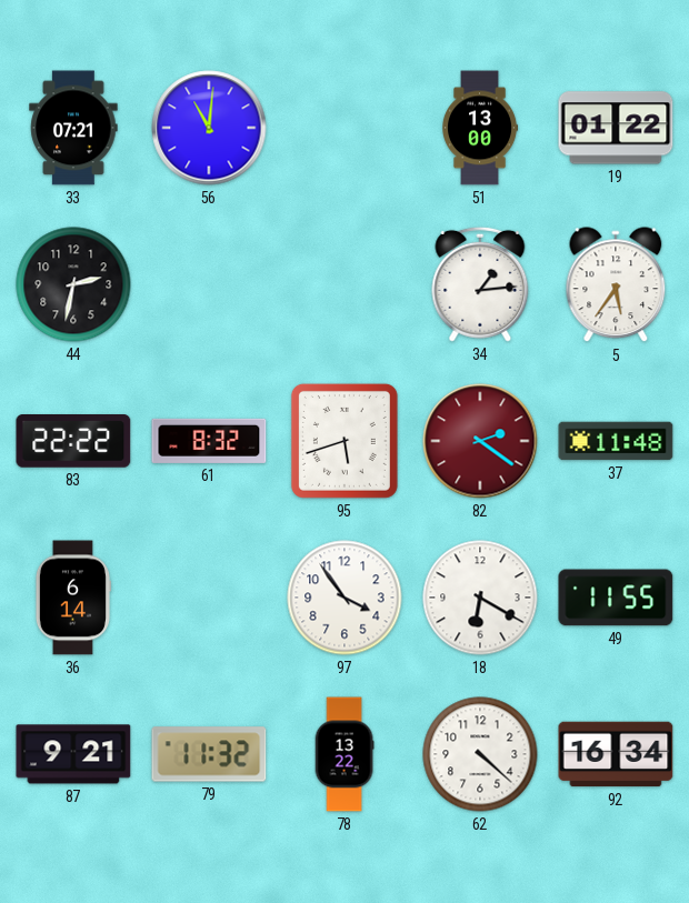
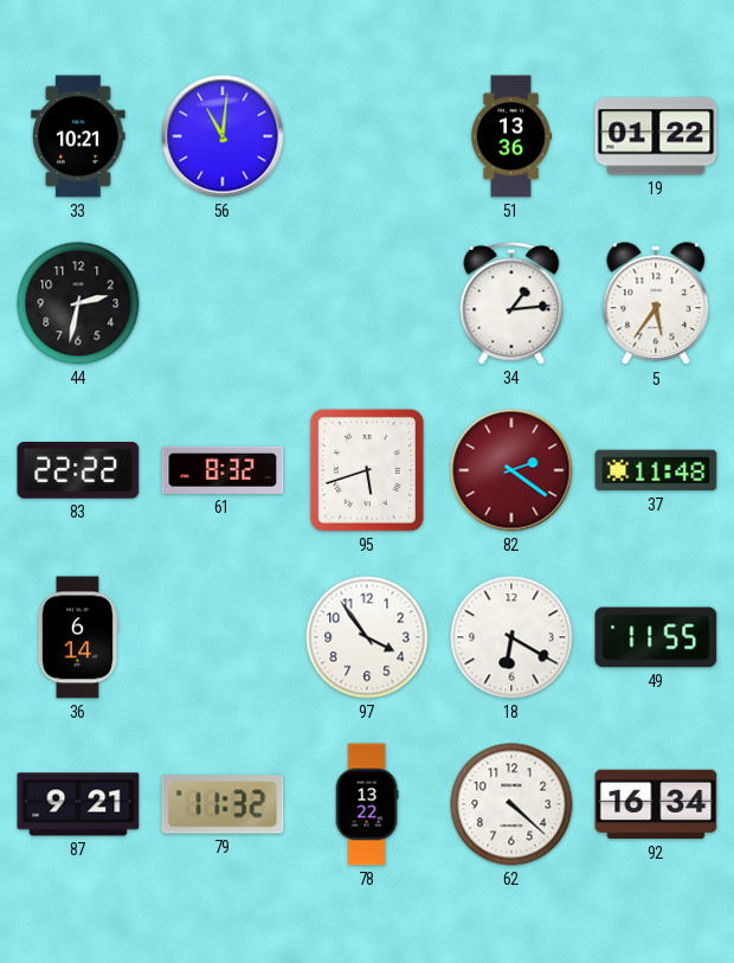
33: 07:21 -> 10:21 (78, 136)
51: 13:00 -> 13:36 (513, 136)
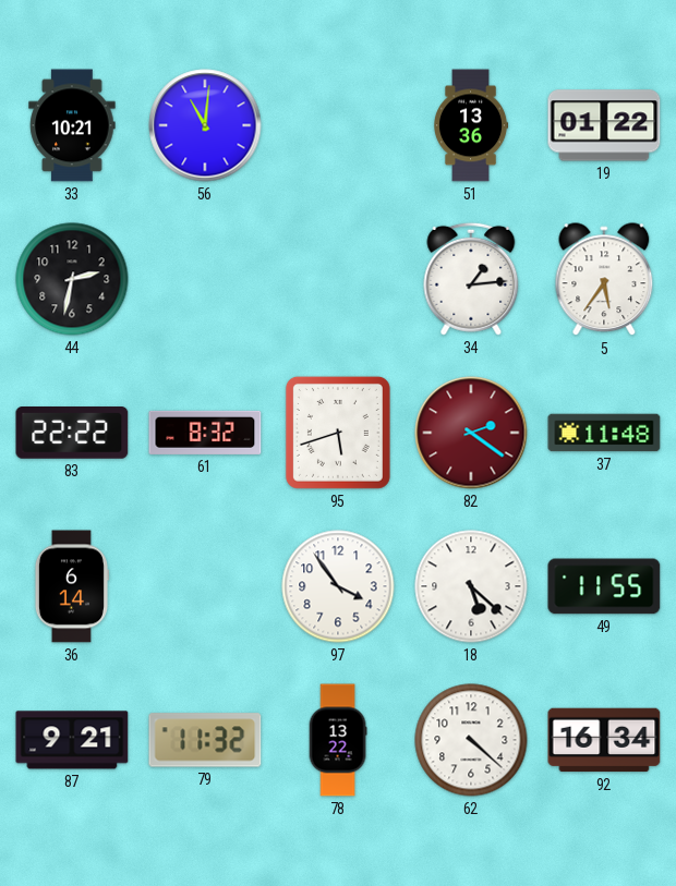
18: 6:20 -> 5:22 (471, 586)
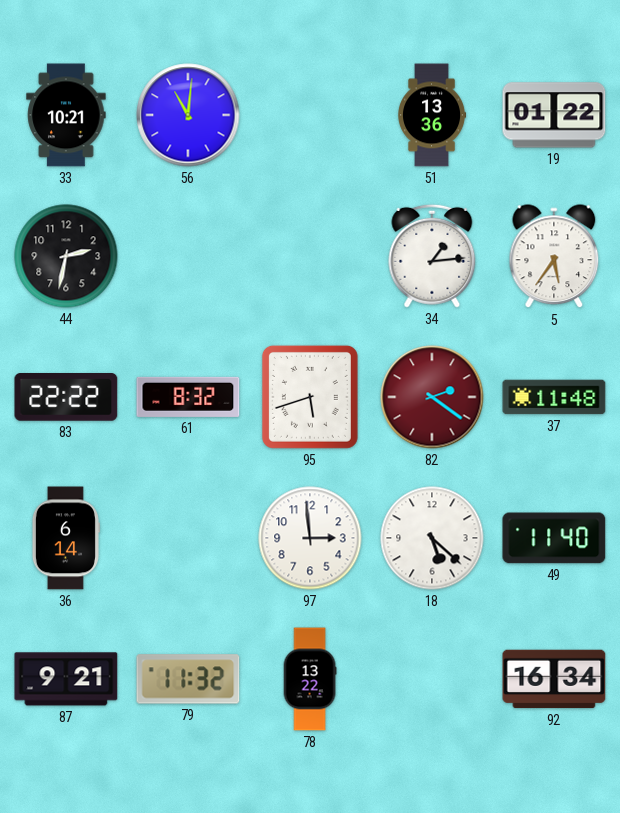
97: 3:54 -> 2:59 (310, 538)
49: 11:55 -> 11:40 (554, 538)
62: 4:22 -> none (471, 740)
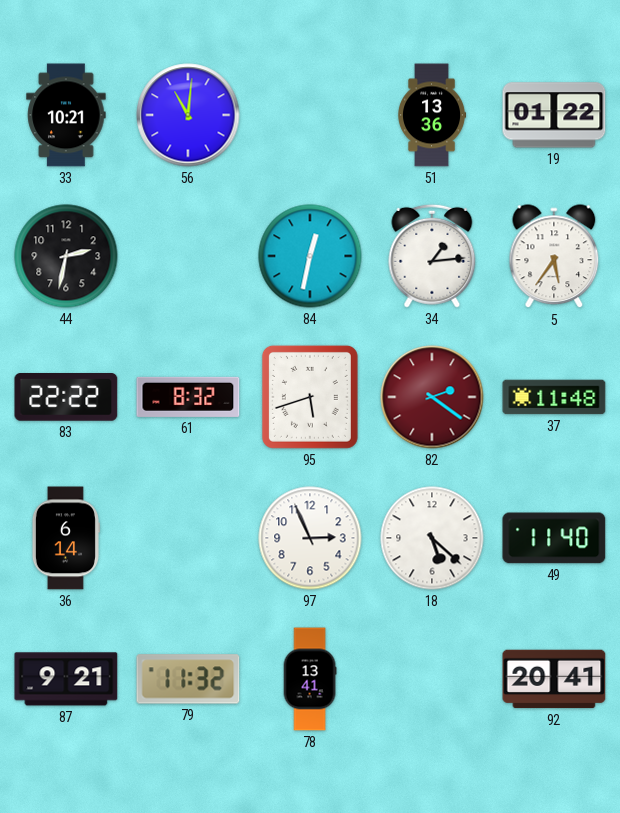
84: none -> 12:32 (310, 256)
97: 2:59 -> 2:56 (310, 538)
78: 13:22 -> 13:41 (310, 679)
92: 16:34 -> 20:41 (554, 679)
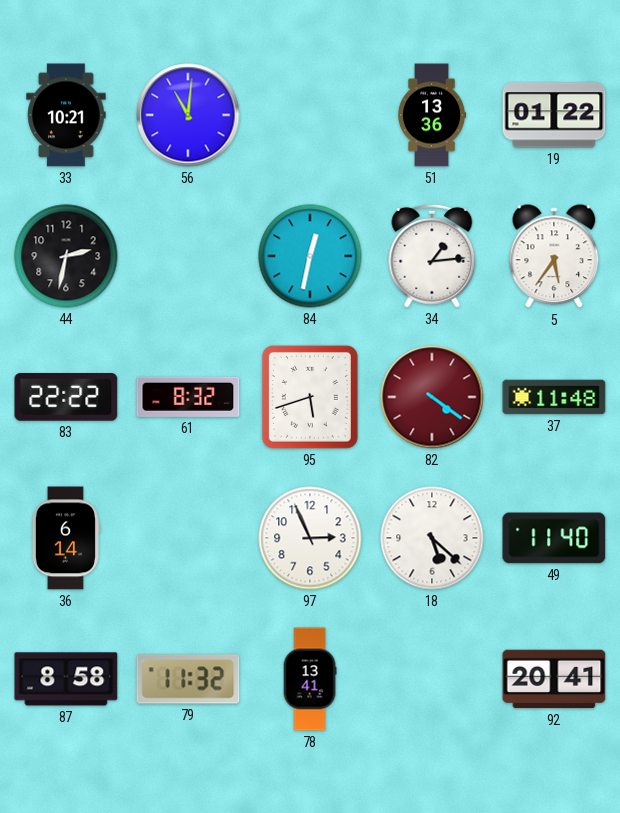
82: 2:21 -> 4:21 (432, 397)
87: 9:21 -> 8:58 (66, 679)
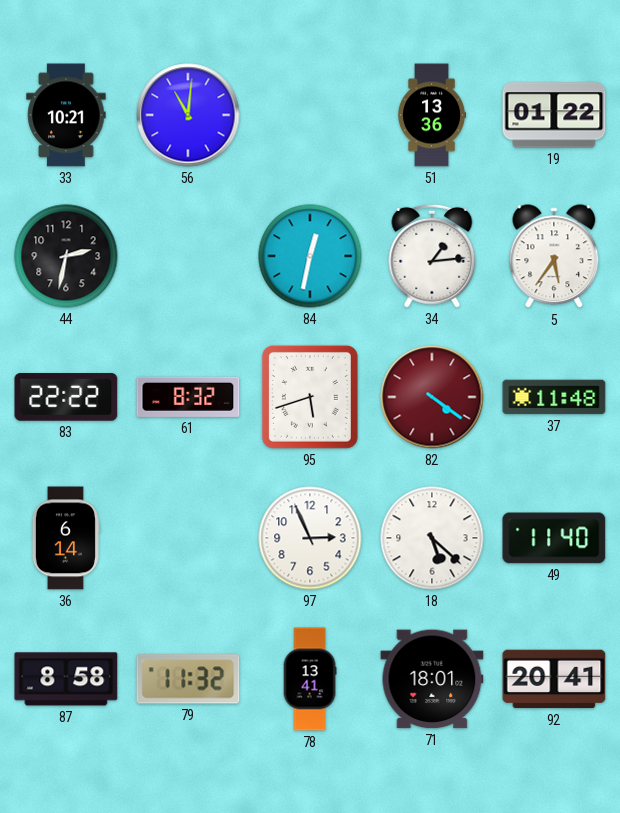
71: none -> 18:01 (432, 679)
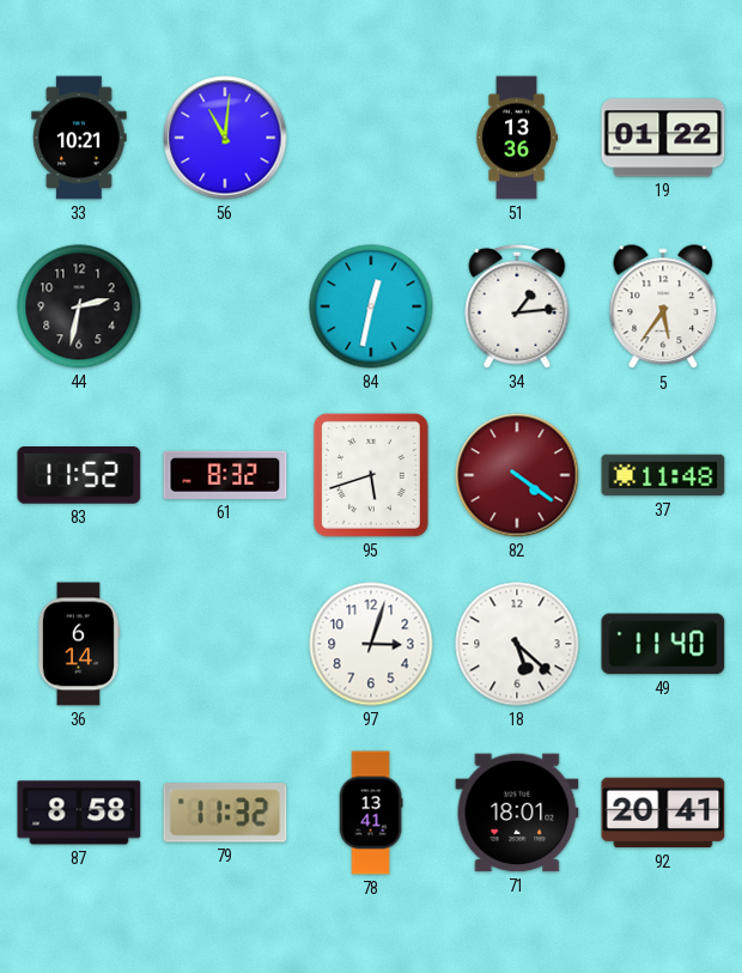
83: 22:22 -> 11:52 (79, 476)
97: 2:56 -> 3:03 (371, 644)
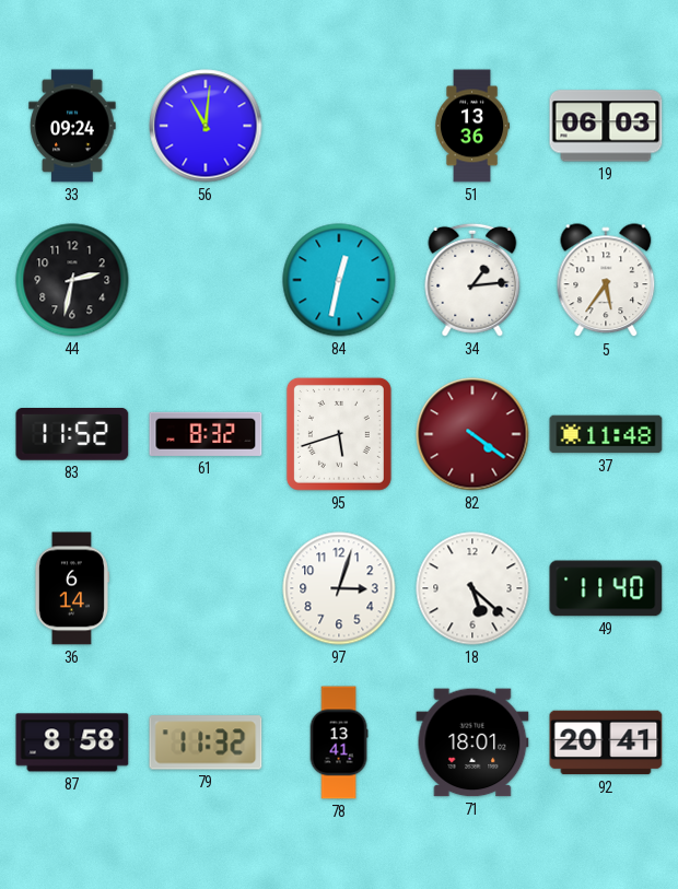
33: 10:21 -> 09:24 (72, 126)
19: 01:22 -> 06:03 (606, 126)
